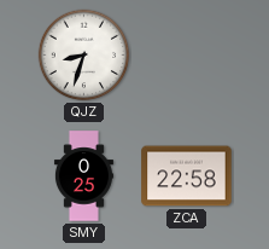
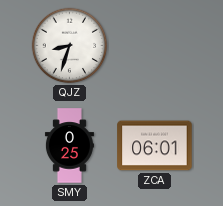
ZCA: 22:58 -> 06:01 (155, 146)
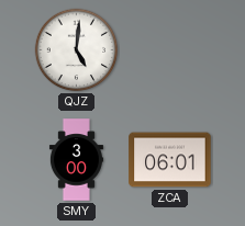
QJZ: 8:33 -> 5:01 (77, 50)
SMY: 0:25 -> 3:00 (76, 160)
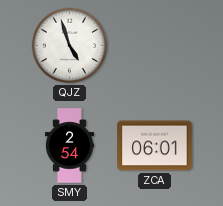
QJZ: 5:01 -> 4:57 (70, 46)
SMY: 3:00 -> 2:54 (69, 146)
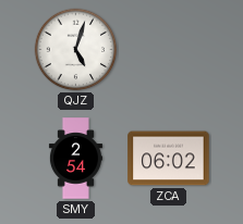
QJZ: 4:57 -> 5:03 (76, 50)
ZCA: 06:01 -> 06:02 (169, 159)
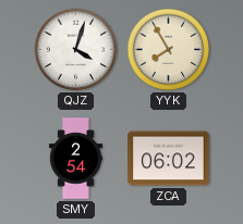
QJZ: 5:03 -> 4:03 (76, 50)
YYK: none -> 7:55 (169, 50)
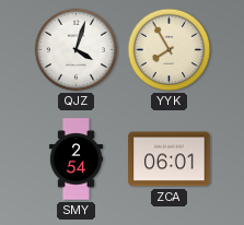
ZCA: 06:02 -> 06:01 (170, 159)
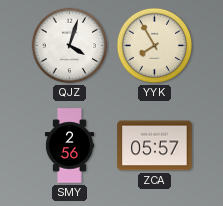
SMY: 2:54 -> 2:56 (69, 146)
ZCA: 06:01 -> 05:57 (155, 146)
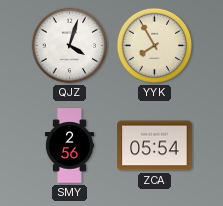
ZCA: 05:57 -> 05:54 (155, 146)
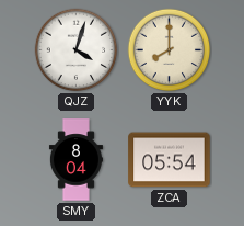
YYK: 7:55 -> 8:00 (170, 50)
SMY: 2:56 -> 8:04 (75, 160)
